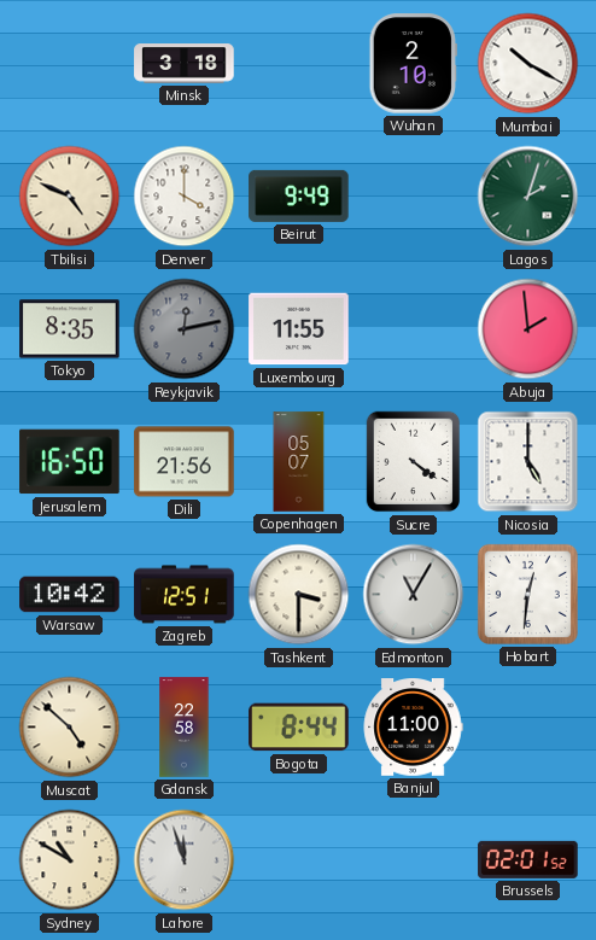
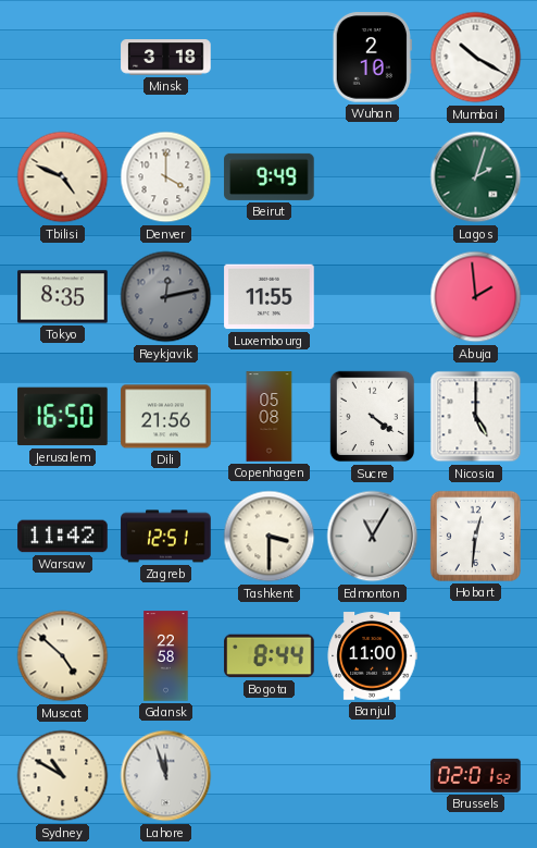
Copenhagen: 05:07 -> 05:08 (270, 417)
Warsaw: 10:42 -> 11:42 (63, 537)
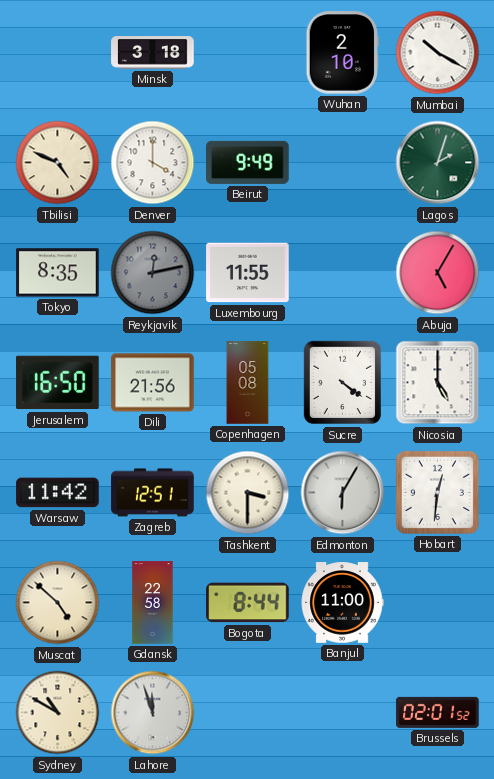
Abuja: 1:59 -> 5:05 (438, 273)
Edmonton: 11:05 -> 6:05 (343, 493)
